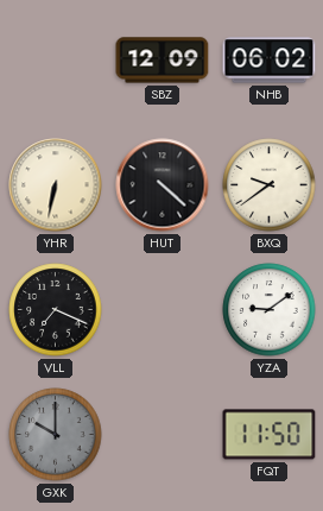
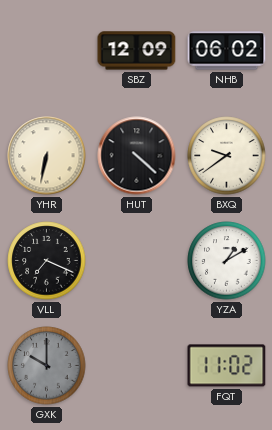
YZA: 9:09 -> 1:10 (227, 261)
FQT: 11:50 -> 11:02 (227, 366)
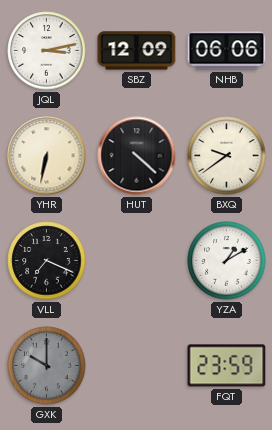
JQL: none -> 3:13 (47, 51)
NHB: 06:02 -> 06:06 (227, 51)
FQT: 11:02 -> 23:59 (227, 366)
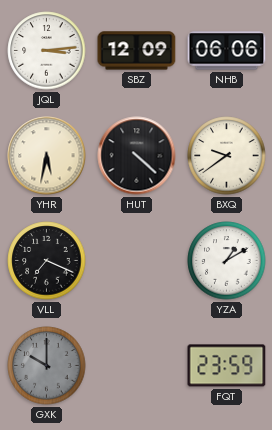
JQL: 3:13 -> 3:14 (47, 51)
YHR: 6:32 -> 5:32 (47, 156)
